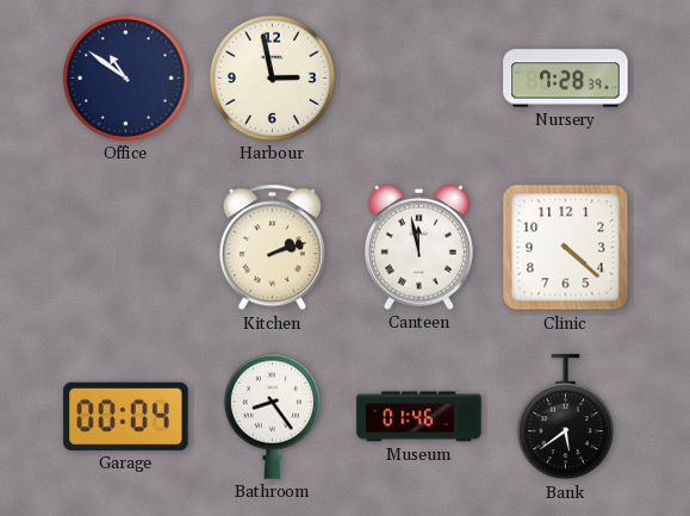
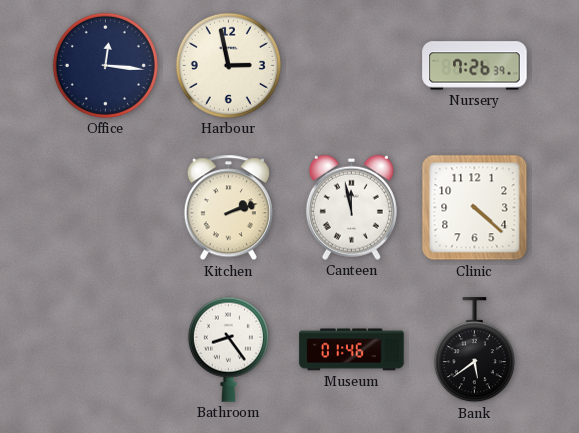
Office: 10:51 -> 12:16 (105, 65)
Nursery: 7:28 -> 7:26 (475, 66)
Garage: 00:04 -> none (126, 416)
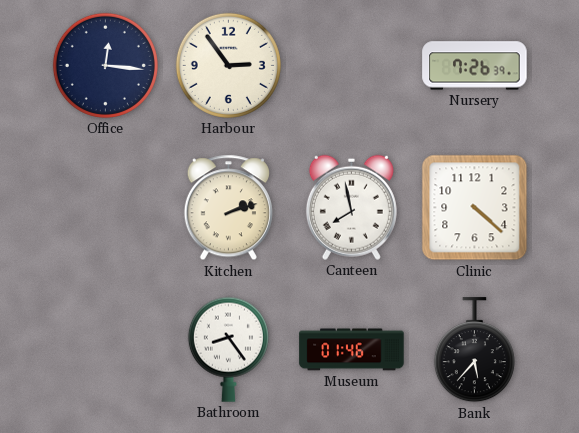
Harbour: 2:58 -> 2:54 (228, 65)
Canteen: 11:58 -> 7:58 (351, 207)
Bank: 5:39 -> 5:37 (474, 350)
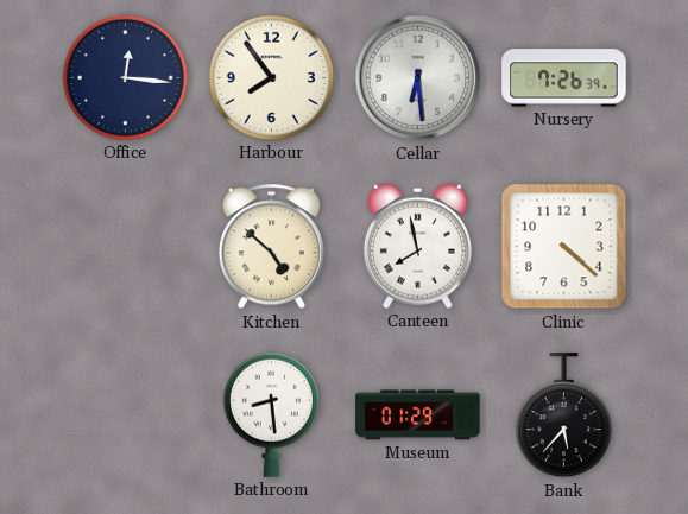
Harbour: 2:54 -> 7:54 (271, 77)
Cellar: none -> 6:29 (418, 78)
Kitchen: 2:12 -> 4:52 (271, 247)
Bathroom: 8:24 -> 8:29 (271, 414)
Museum: 01:46 -> 01:29 (418, 415)
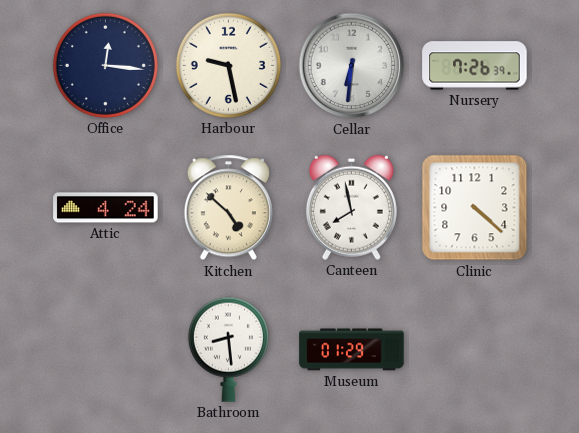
Harbour: 7:54 -> 9:28 (228, 65)
Cellar: 6:29 -> 6:31 (352, 66)
Attic: none -> 4:24 (106, 208)
Bank: 5:37 -> none (563, 415)
